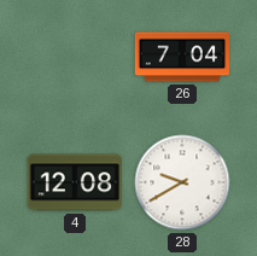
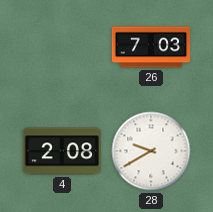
26: 7:04 -> 7:03 (151, 47)
4: 12:08 -> 2:08 (61, 151)
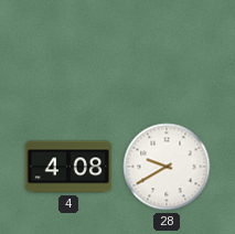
26: 7:03 -> none (151, 47)
4: 2:08 -> 4:08 (67, 167)
